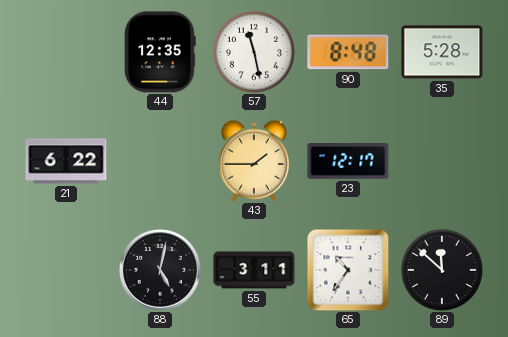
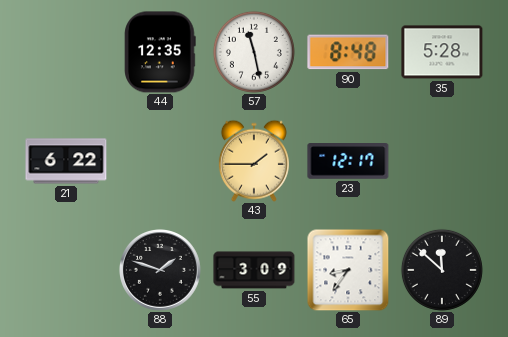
88: 5:02 -> 1:48 (161, 271)
55: 3:11 -> 3:09 (254, 270)
65: 10:36 -> 8:36 (348, 270)
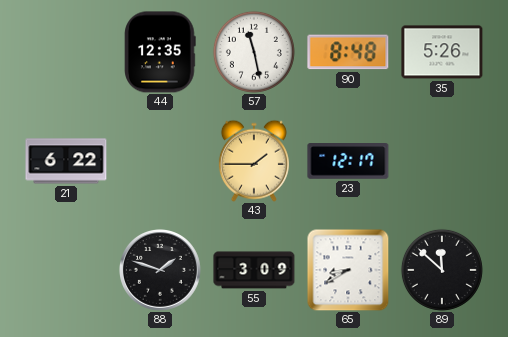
35: 5:28 -> 5:26 (442, 52)
65: 8:36 -> 8:40 (348, 270)
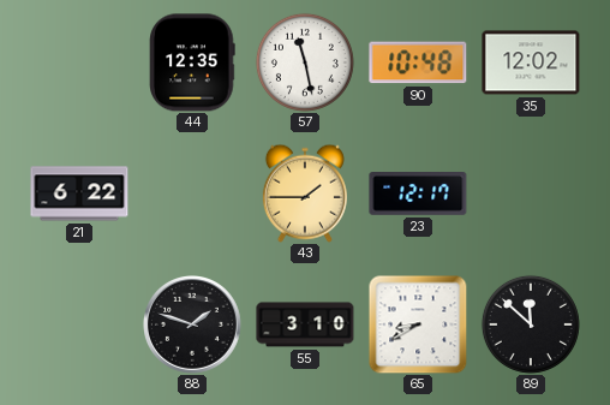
90: 8:48 -> 10:48 (418, 62)
35: 5:26 -> 12:02 (531, 62)
55: 3:09 -> 3:10 (305, 324)
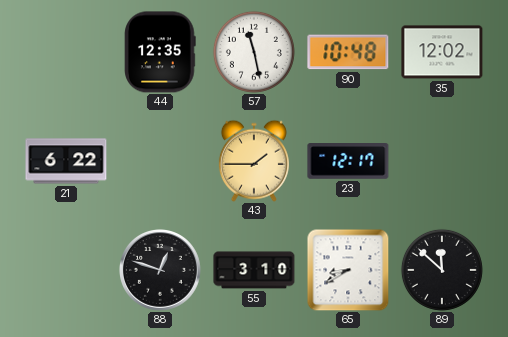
88: 1:48 -> 12:48 (161, 271)
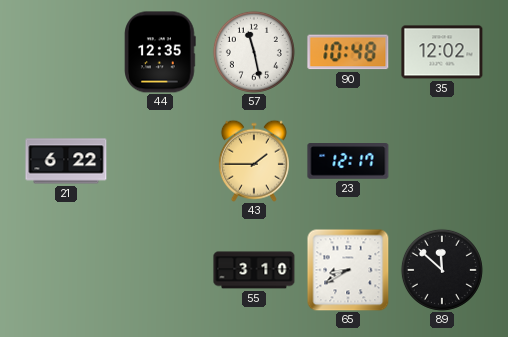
88: 12:48 -> none (161, 271)
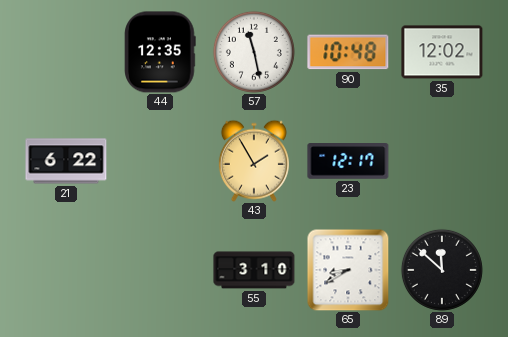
43: 1:45 -> 1:55 (254, 161)
